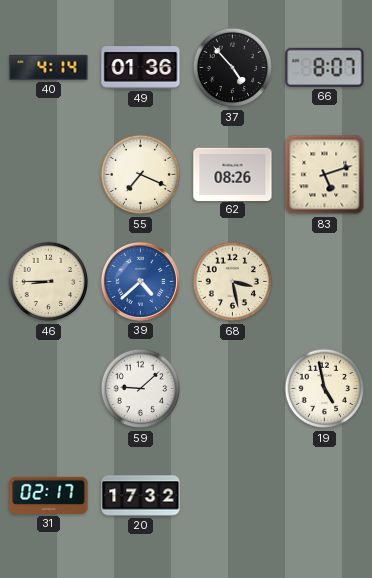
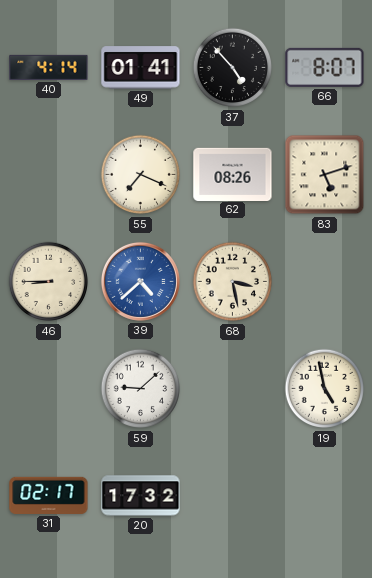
49: 01:36 -> 01:41 (141, 68)
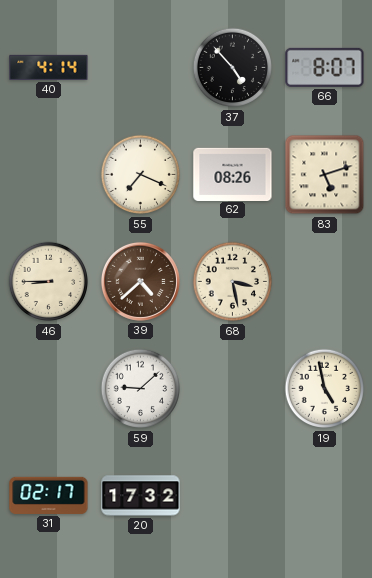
49: 01:41 -> none (141, 68)
39 dial: blue -> brown (140, 281)
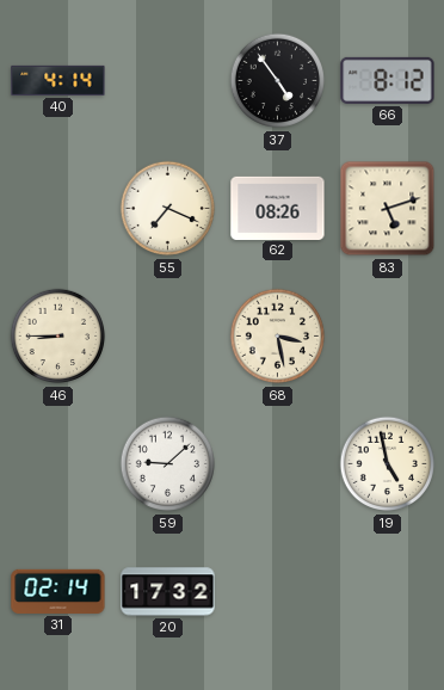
37: 4:53 -> 4:54 (278, 81)
66: 8:07 -> 8:12 (388, 80)
39: 4:38 -> none (140, 281)
31: 02:17 -> 02:14 (58, 591)
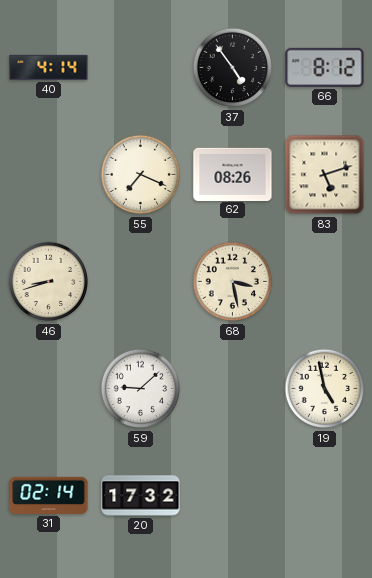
46: 8:45 -> 8:42 (49, 282)
